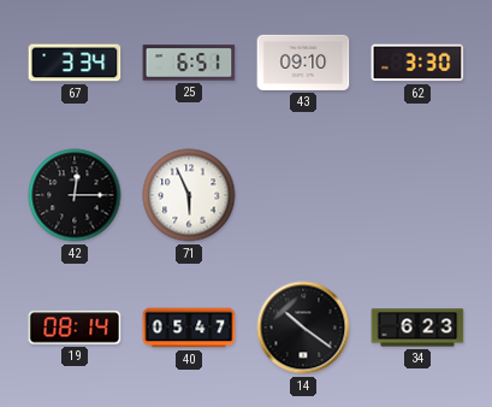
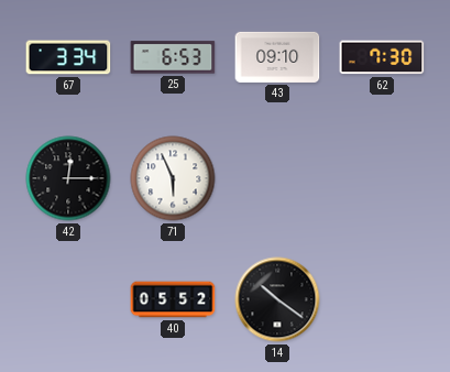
25: 6:51 -> 6:53 (173, 57)
62: 3:30 -> 7:30 (382, 57)
19: 08:14 -> none (75, 328)
40: 05:47 -> 05:52 (173, 299)
34: 6:23 -> none (417, 328)
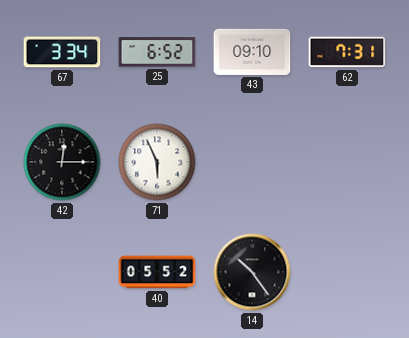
25: 6:53 -> 6:52 (157, 52)
62: 7:30 -> 7:31 (347, 52)
14: 10:21 -> 10:24 (252, 272)
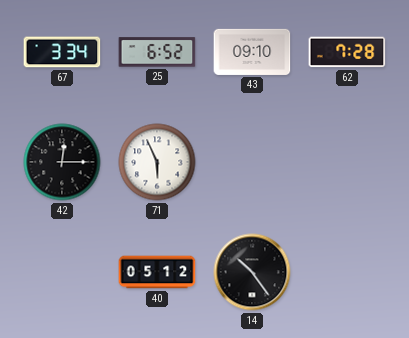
62: 7:31 -> 7:28 (347, 52)
40: 05:52 -> 05:12 (157, 272)
